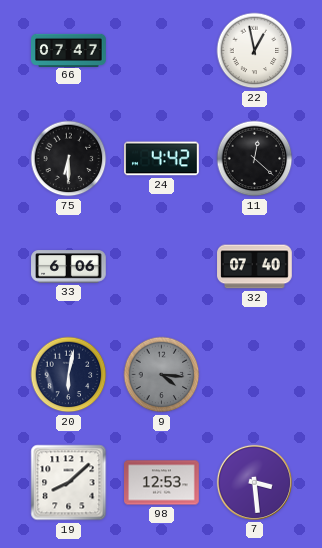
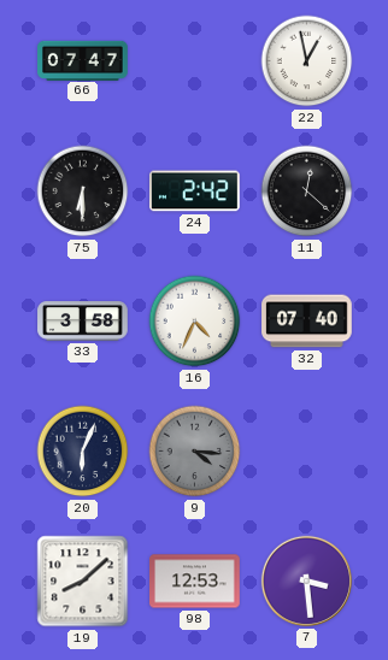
24: 4:42 -> 2:42 (195, 191)
33: 6:06 -> 3:58 (83, 322)
16: none -> 4:34 (195, 322)
20: 6:02 -> 6:04 (83, 452)
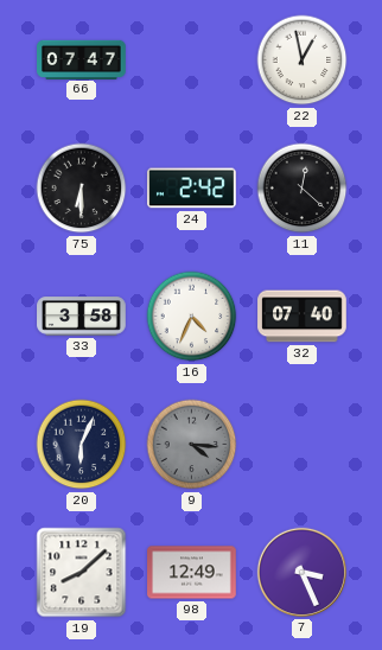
98: 12:53 -> 12:49 (192, 573)
7: 3:29 -> 3:26 (301, 572)
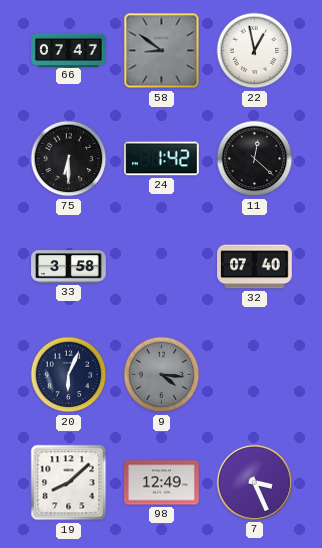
58: none -> 8:51 (162, 51)
24: 2:42 -> 1:42 (162, 159)
16: 4:34 -> none (192, 317)
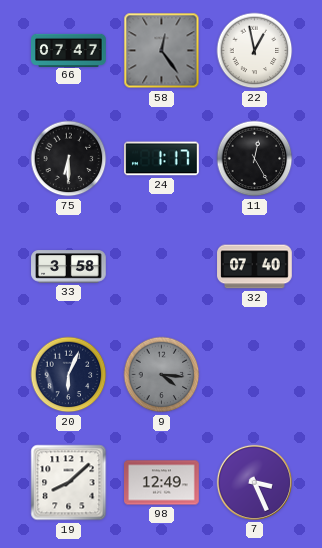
58: 8:51 -> 12:24 (162, 51)
24: 1:42 -> 1:17 (162, 159)
11: 12:22 -> 12:25 (255, 159)
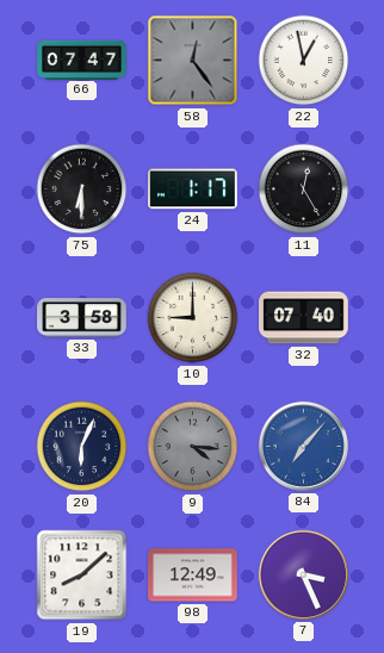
10: none -> 9:00 (193, 318)
84: none -> 7:07 (303, 446)
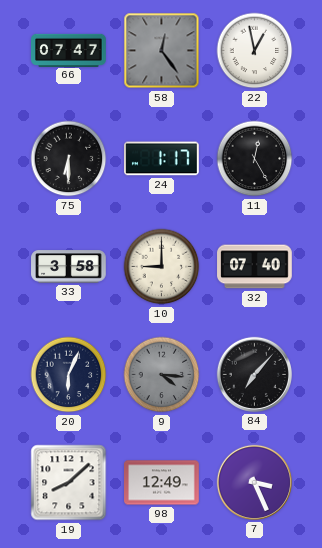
84 dial: blue -> black (254, 374)
